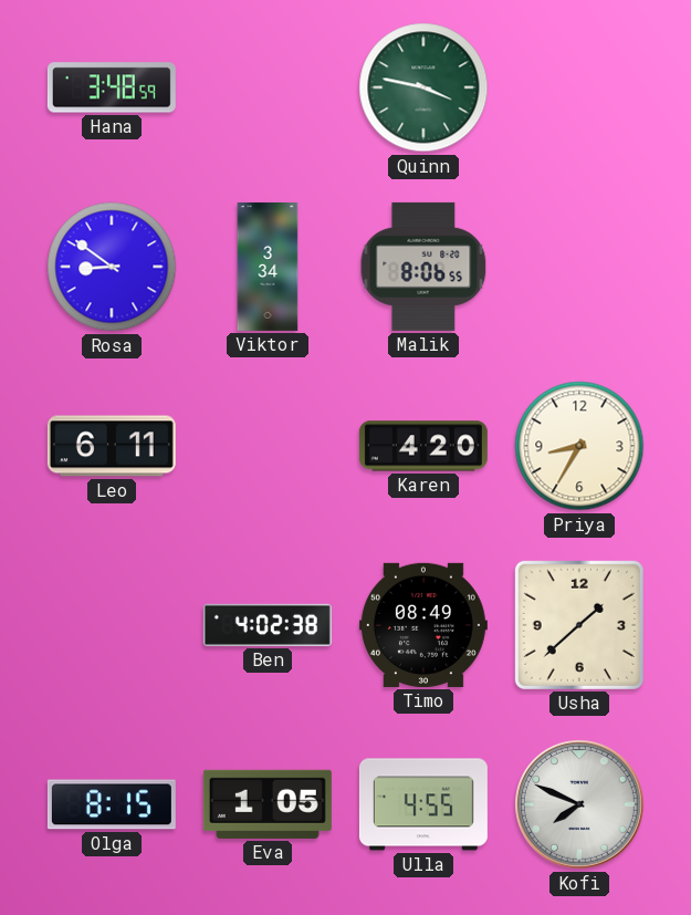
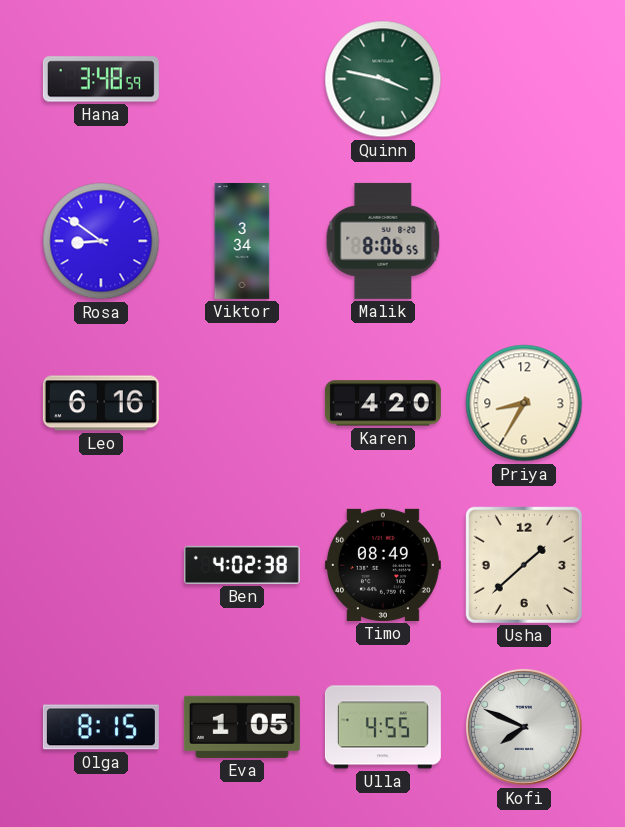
Leo: 6:11 -> 6:16 (101, 403)
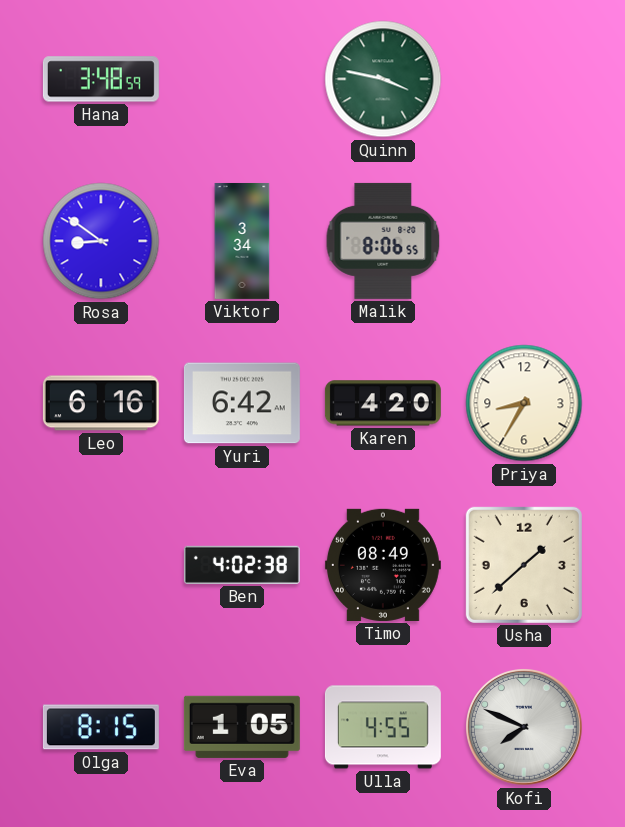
Yuri: none -> 6:42 (242, 403)
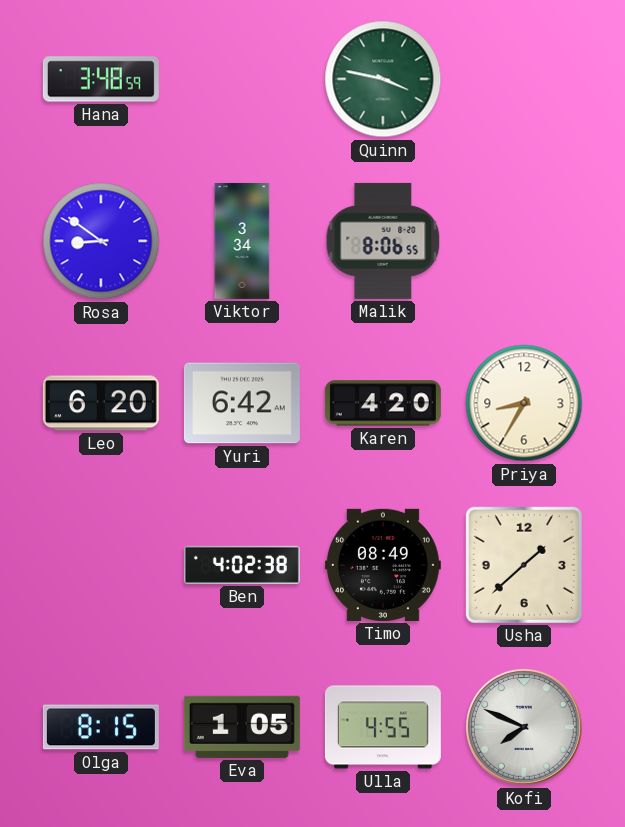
Leo: 6:16 -> 6:20 (101, 403)
